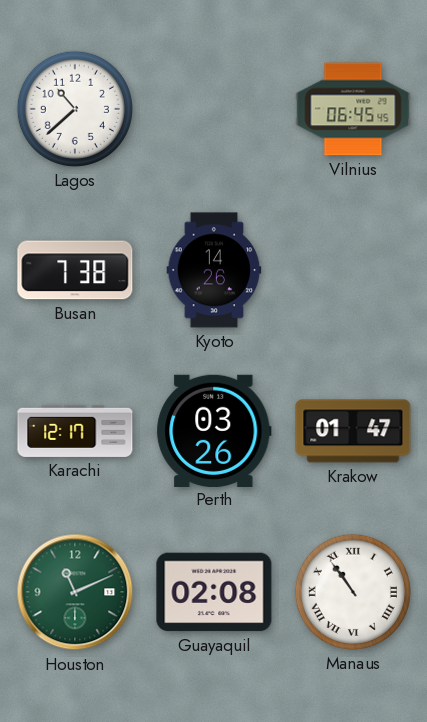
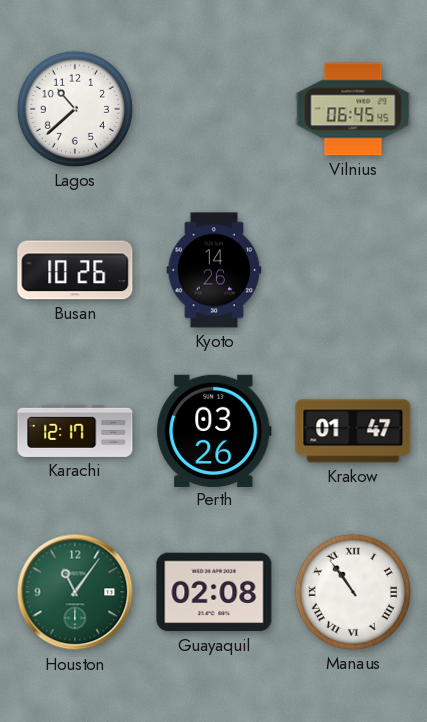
Busan: 7:38 -> 10:26 (75, 270)
Houston: 11:11 -> 11:06 (75, 592)
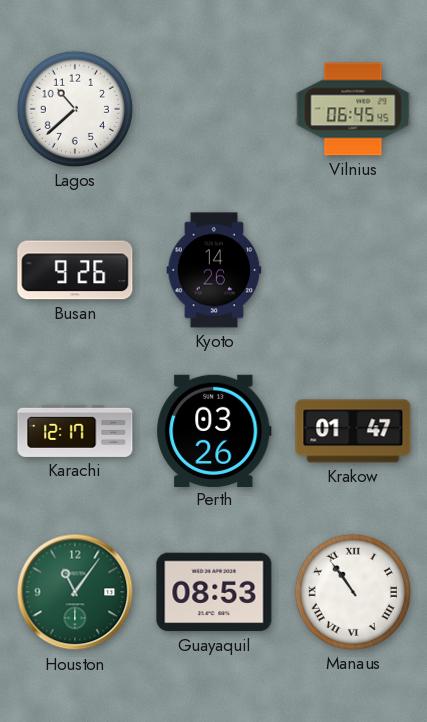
Busan: 10:26 -> 9:26 (75, 270)
Guayaquil: 02:08 -> 08:53 (214, 592)
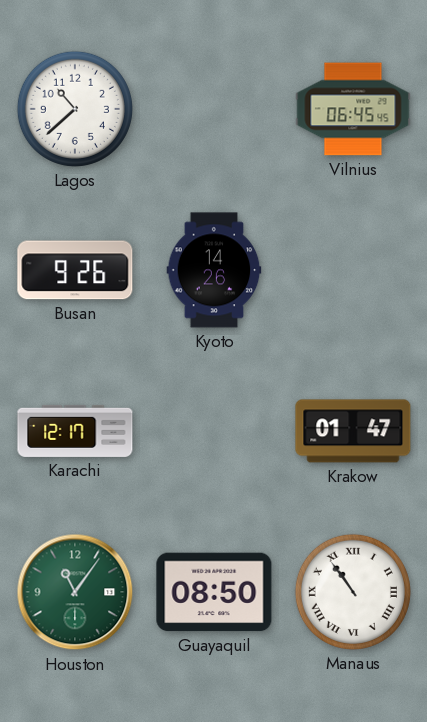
Perth: 03:26 -> none (214, 430)
Guayaquil: 08:53 -> 08:50 (214, 592)
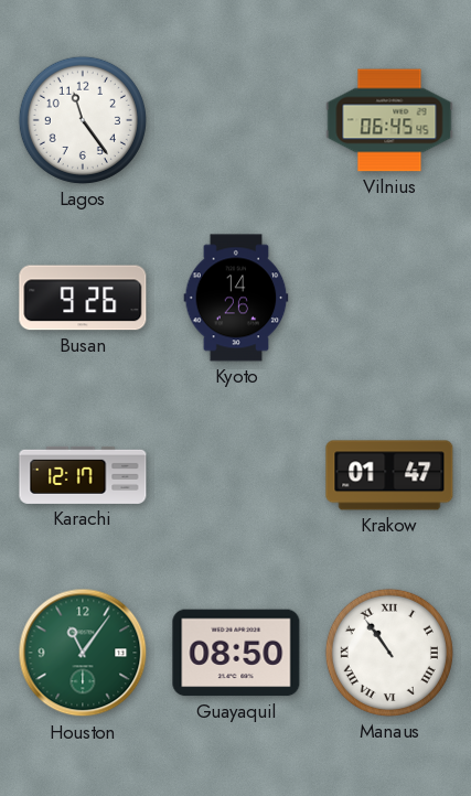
Lagos: 10:38 -> 11:24 (83, 120)
